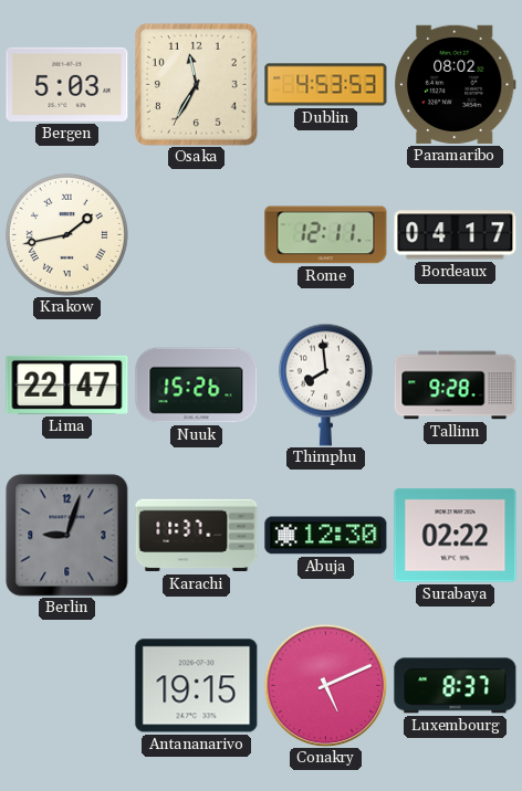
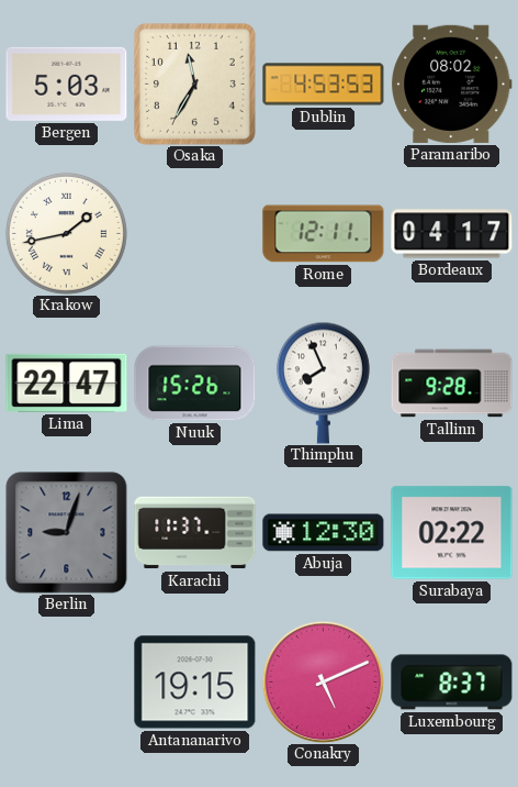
Thimphu: 7:59 -> 7:56 (323, 383)
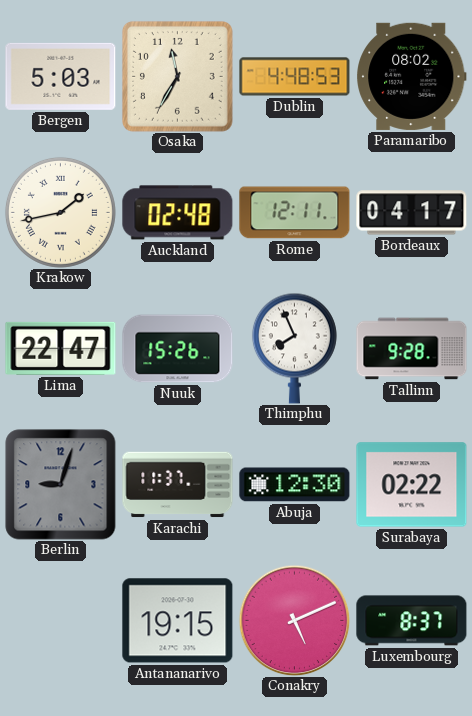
Dublin: 4:53 -> 4:48 (295, 77)
Auckland: none -> 02:48 (178, 213)
